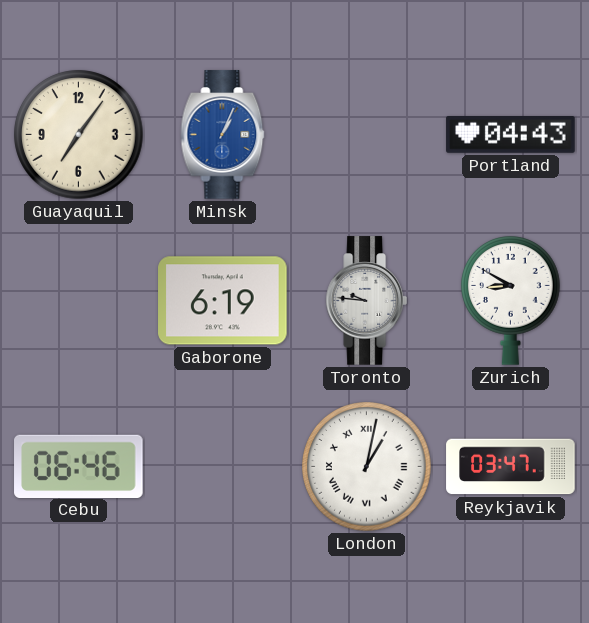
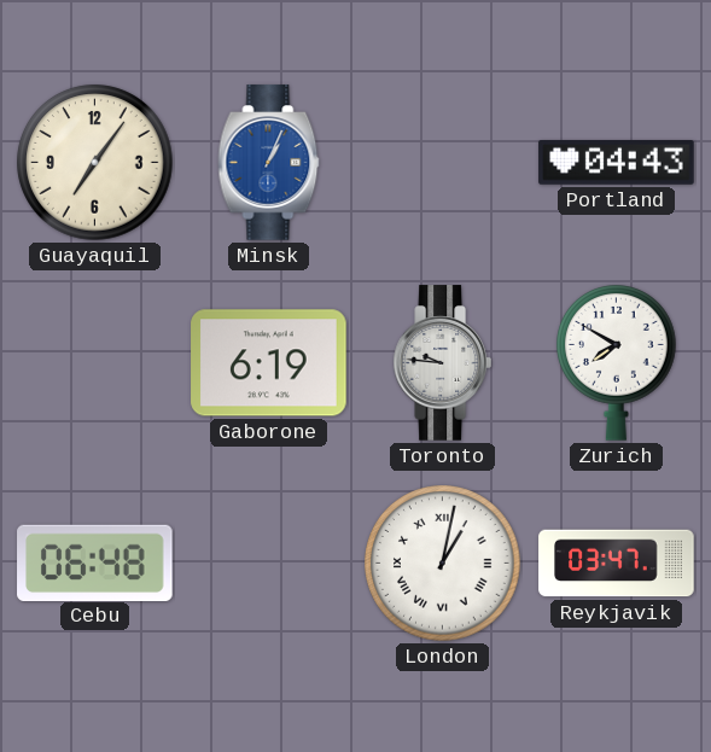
Zurich: 8:50 -> 7:50 (617, 363)
Cebu: 06:46 -> 06:48 (95, 562)
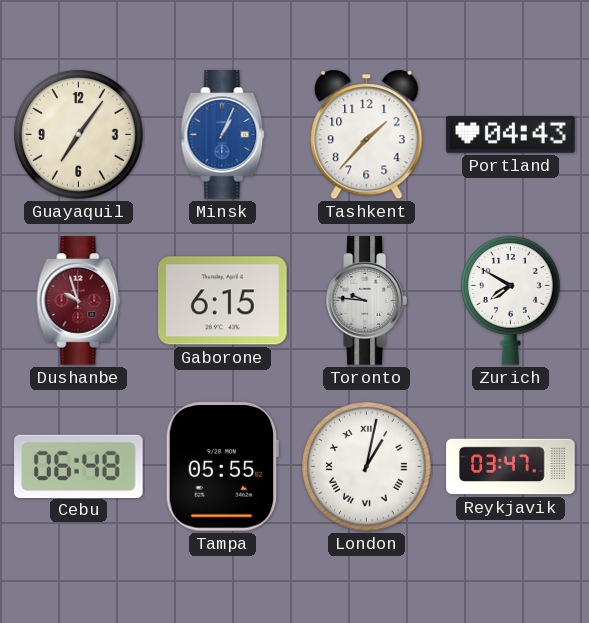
Tashkent: none -> 1:37 (367, 135)
Dushanbe: none -> 9:57 (79, 301)
Gaborone: 6:19 -> 6:15 (223, 301)
Tampa: none -> 05:55 (222, 467)
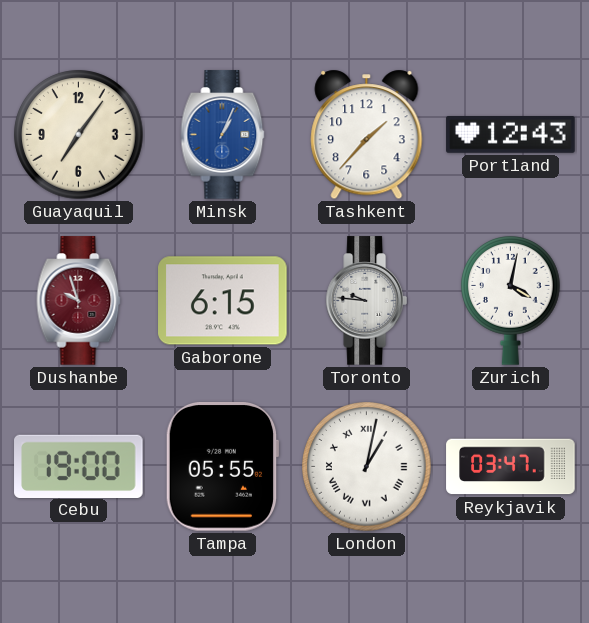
Portland: 04:43 -> 12:43 (511, 135)
Zurich: 7:50 -> 4:02 (511, 301)
Cebu: 06:48 -> 19:00 (79, 466)
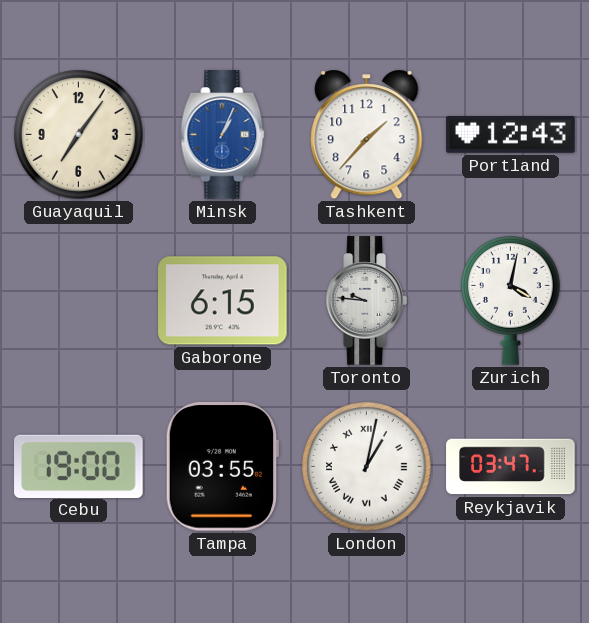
Dushanbe: 9:57 -> none (79, 301)
Tampa: 05:55 -> 03:55 (222, 467)
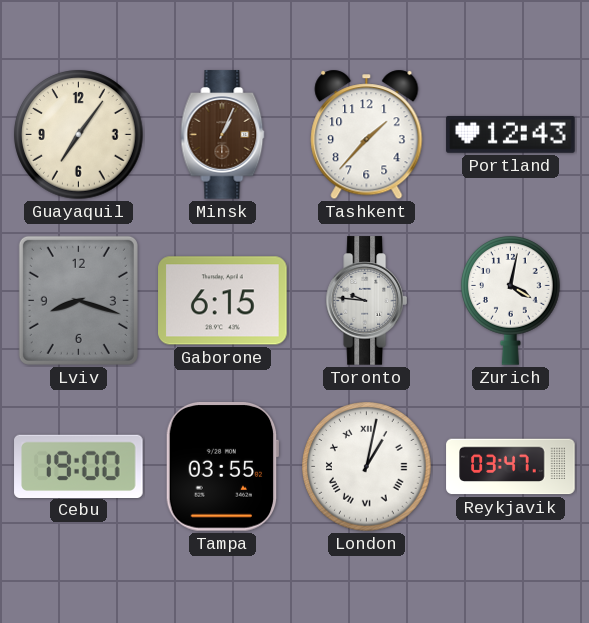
Minsk dial: blue -> brown (223, 135)
Lviv: none -> 8:18 (78, 300)
